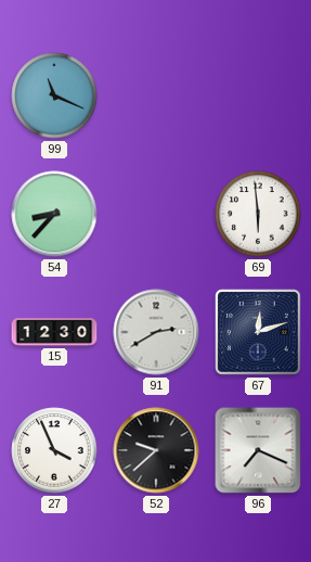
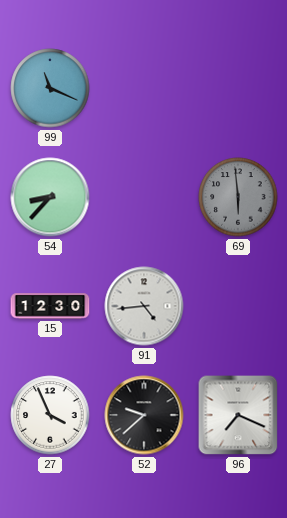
69 dial: white -> grey (238, 197)
91: 2:40 -> 4:44 (144, 306)
67: 12:12 -> none (258, 332)
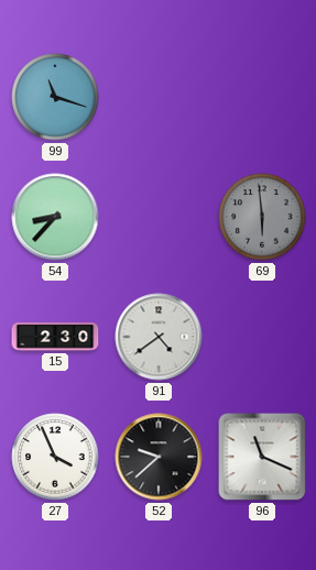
99: 11:19 -> 11:18 (55, 97)
15: 12:30 -> 2:30 (55, 337)
91: 4:44 -> 4:39 (159, 337)
96: 7:19 -> 11:19 (262, 457)
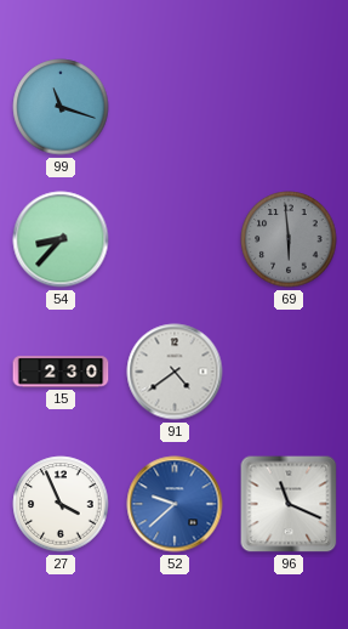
52 dial: black -> blue (175, 504)
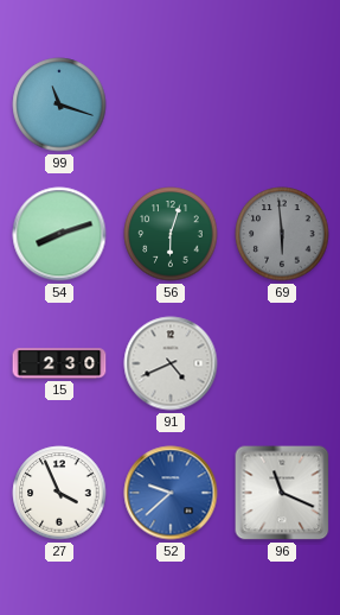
54: 8:37 -> 8:12 (59, 234)
56: none -> 6:03 (171, 234)
91: 4:39 -> 4:41 (171, 363)
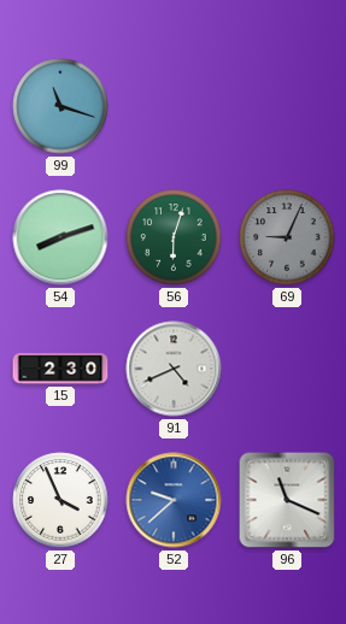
69: 5:59 -> 9:04 (287, 237)
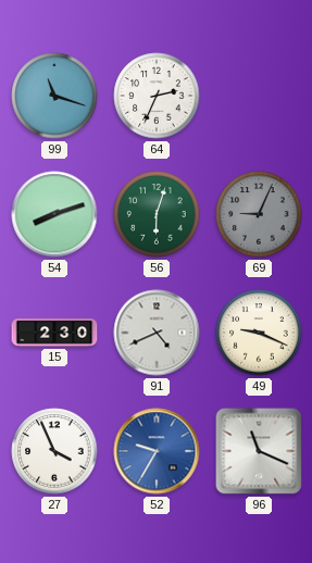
64: none -> 2:34 (157, 96)
49: none -> 9:19 (259, 333)
52: 9:38 -> 9:35 (157, 451)
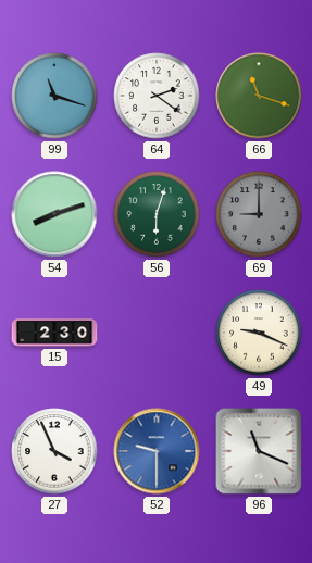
64: 2:34 -> 2:21 (157, 96)
66: none -> 11:18 (259, 96)
69: 9:04 -> 9:00 (259, 214)
91: 4:41 -> none (157, 333)
52: 9:35 -> 9:30 (157, 451)
